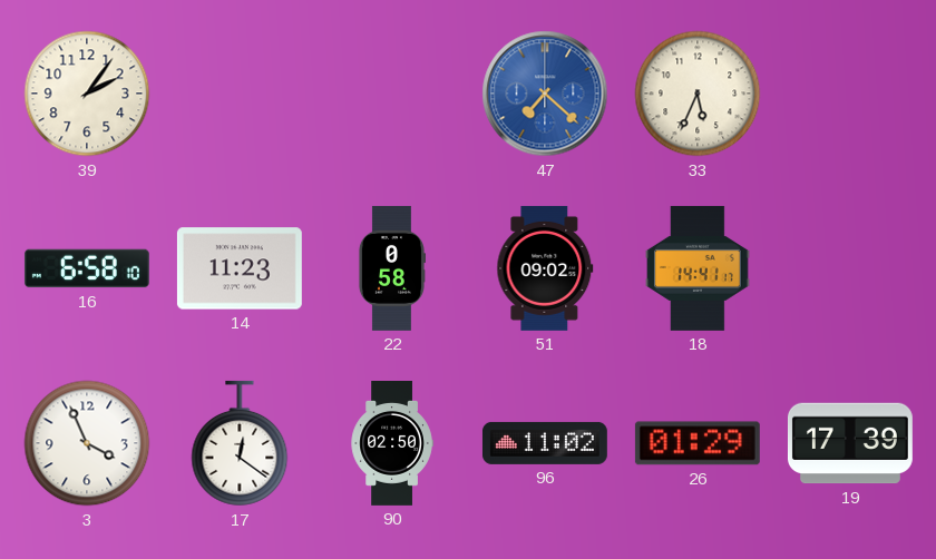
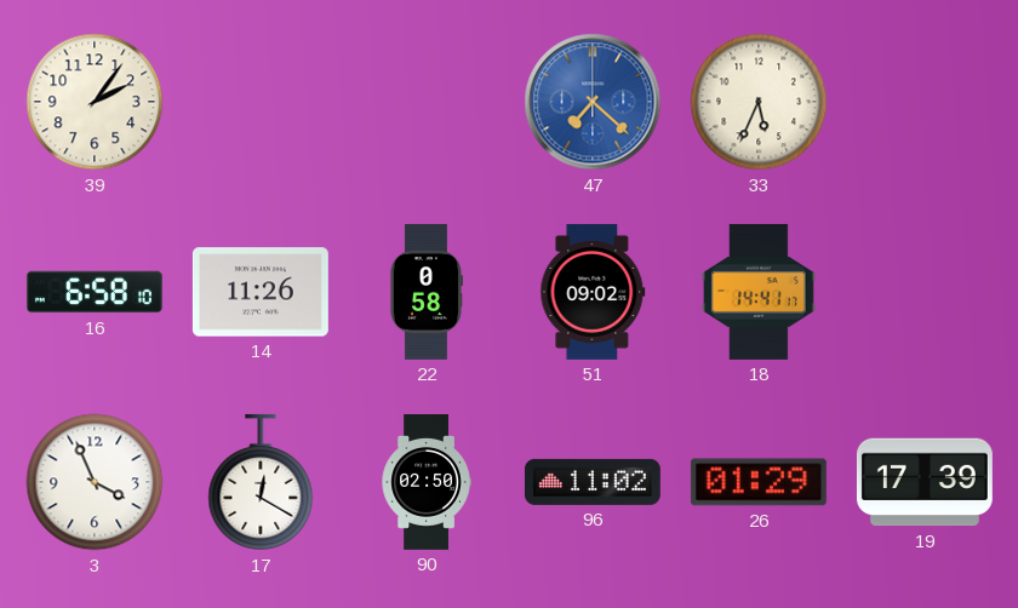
14: 11:23 -> 11:26 (261, 292)
17: 12:21 -> 12:20 (261, 482)
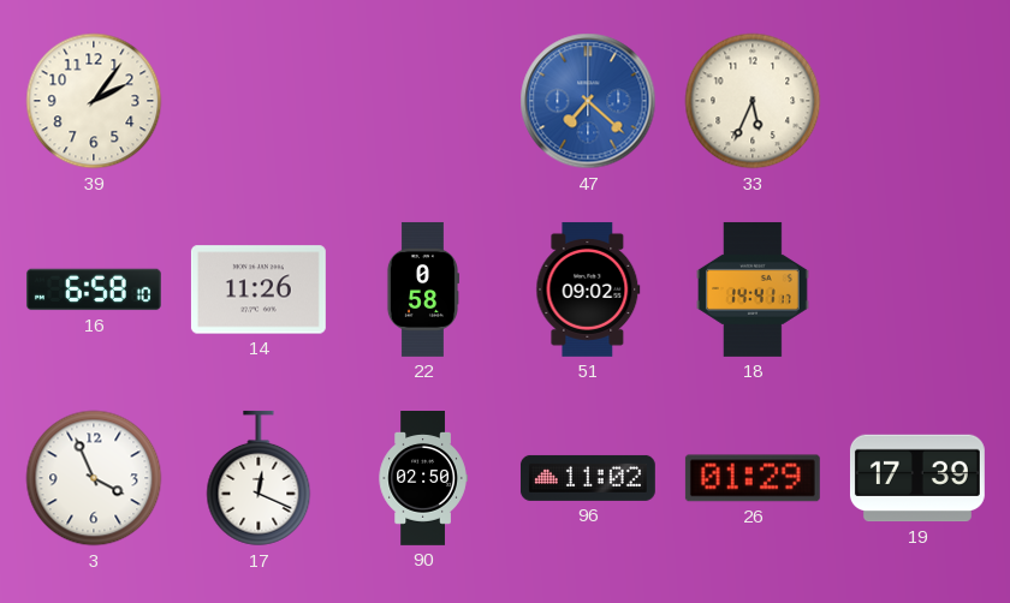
17: 12:20 -> 12:19 (259, 478)
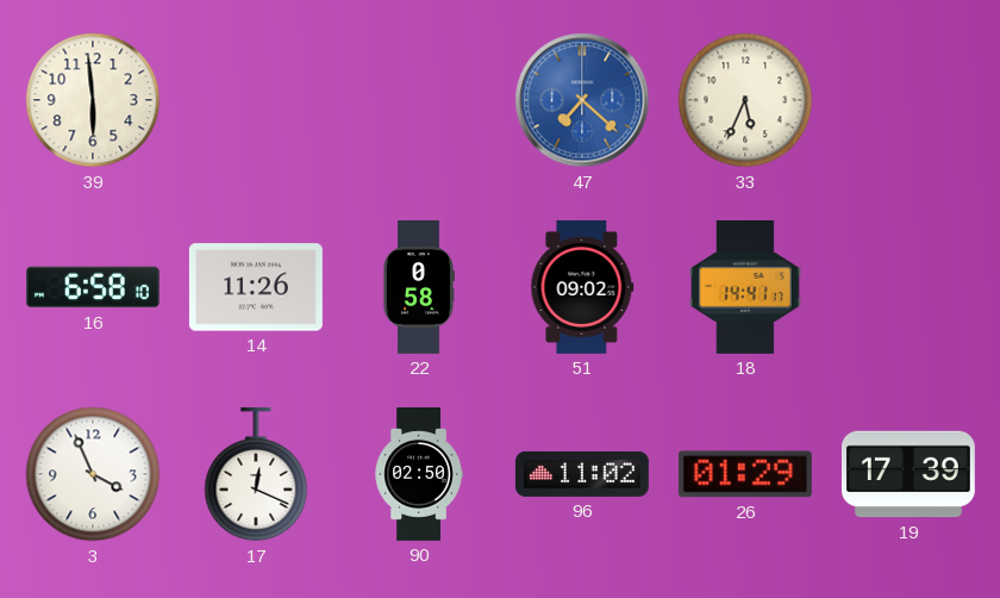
39: 2:06 -> 5:59 (93, 100)
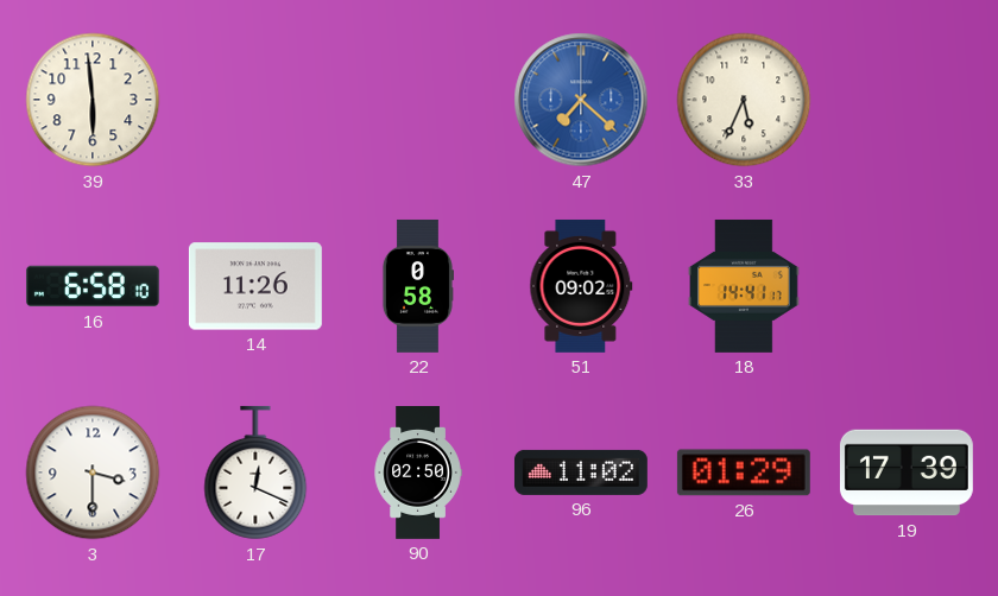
3: 3:56 -> 3:30 (93, 473)
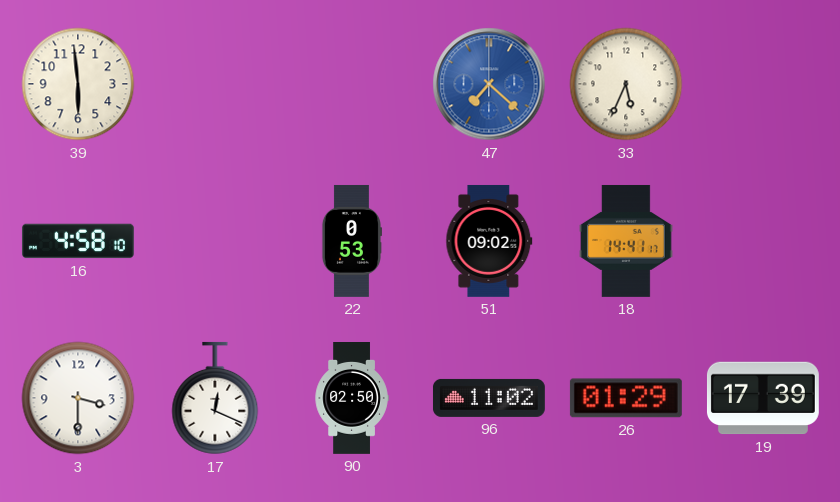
16: 6:58 -> 4:58 (78, 241)
14: 11:26 -> none (255, 286)
22: 0:58 -> 0:53 (351, 241)
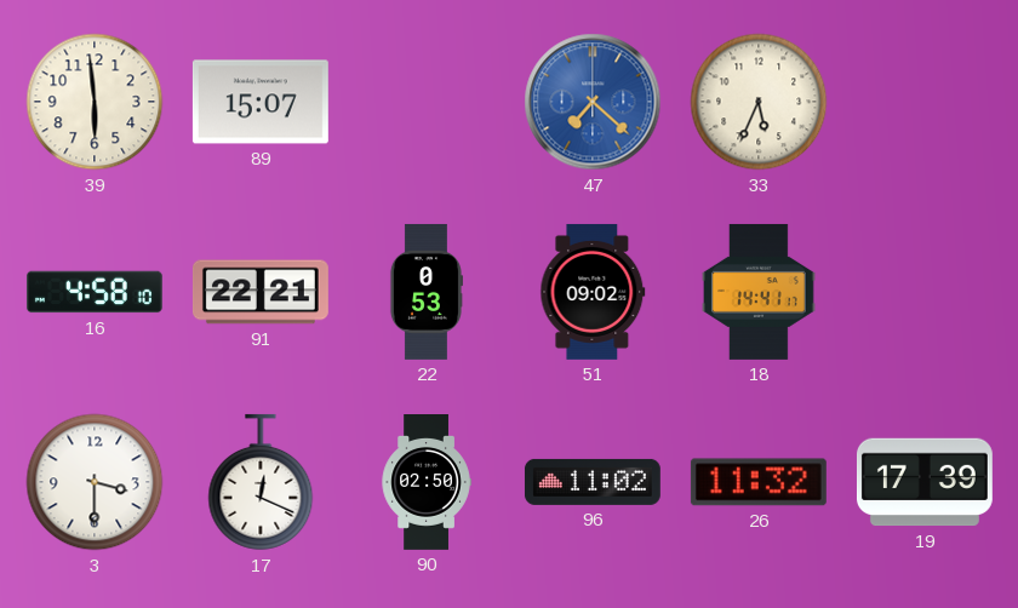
89: none -> 15:07 (261, 102)
91: none -> 22:21 (261, 292)
26: 01:29 -> 11:32 (759, 482)
